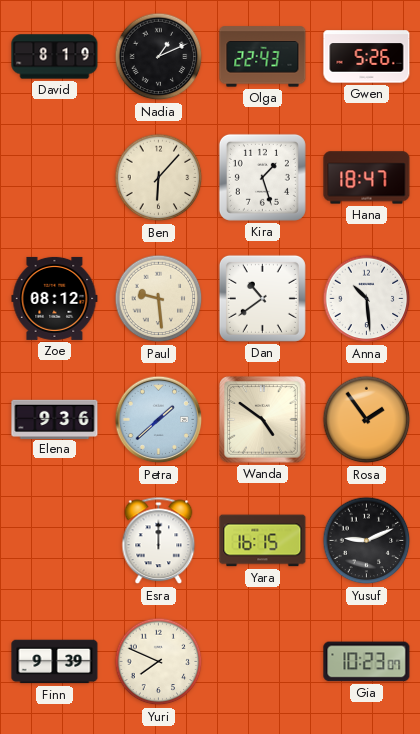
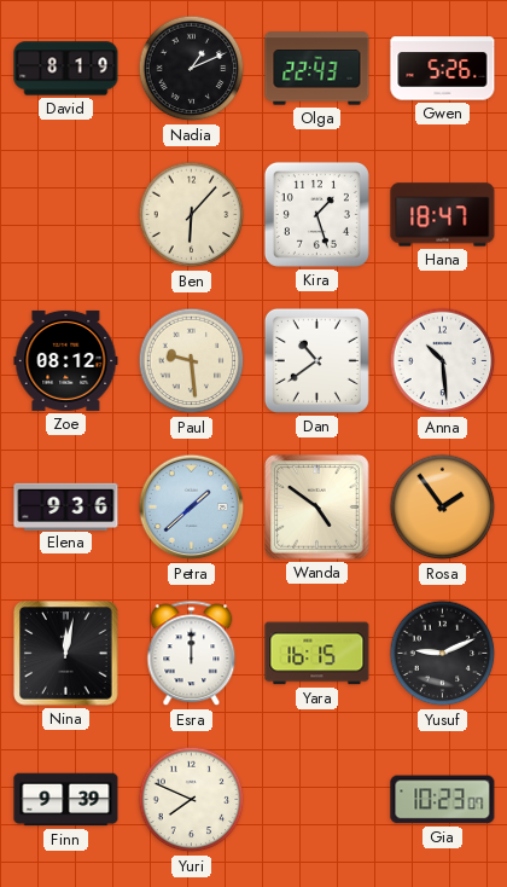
Nina: none -> 12:02 (66, 654)
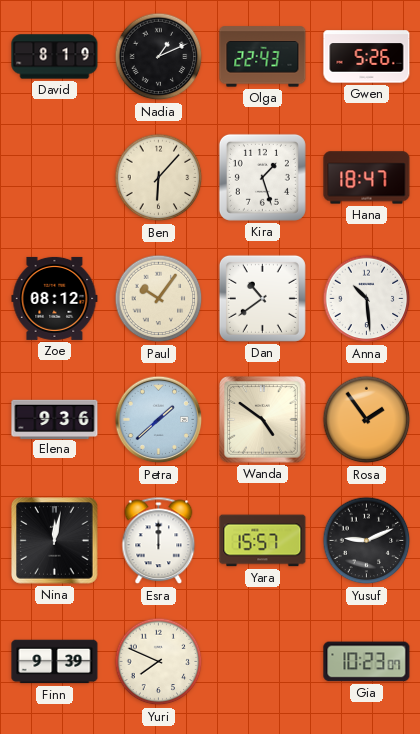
Paul: 9:29 -> 10:06 (159, 299)
Yara: 16:15 -> 15:57 (263, 541)
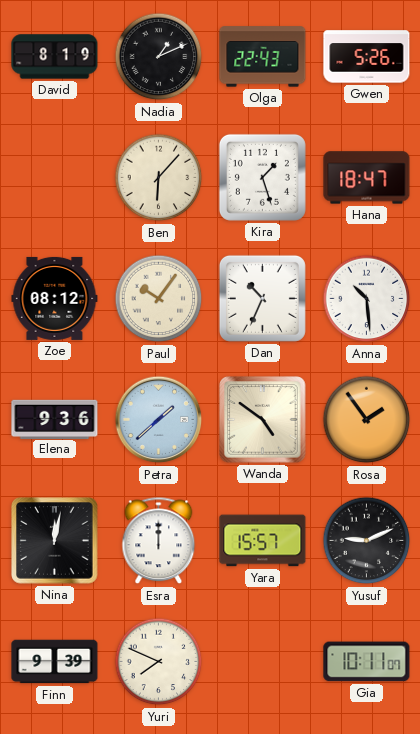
Dan: 10:39 -> 10:34 (262, 298)
Gia: 10:23 -> 10:11 (367, 662)
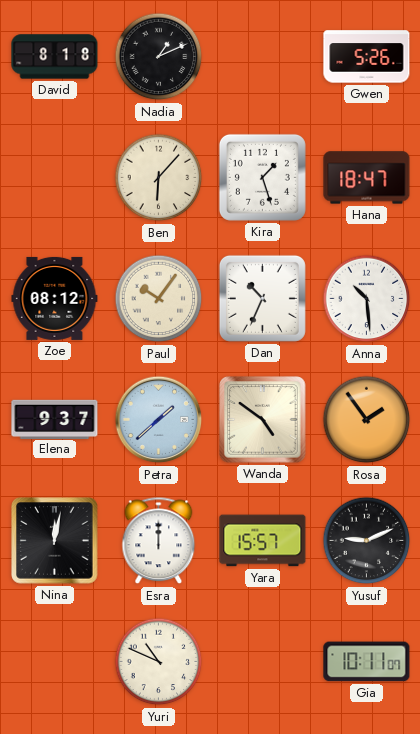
David: 8:19 -> 8:18 (55, 57)
Olga: 22:43 -> none (263, 57)
Elena: 9:36 -> 9:37 (55, 419)
Finn: 9:39 -> none (55, 662)
Yuri: 7:49 -> 10:49 (159, 662)
